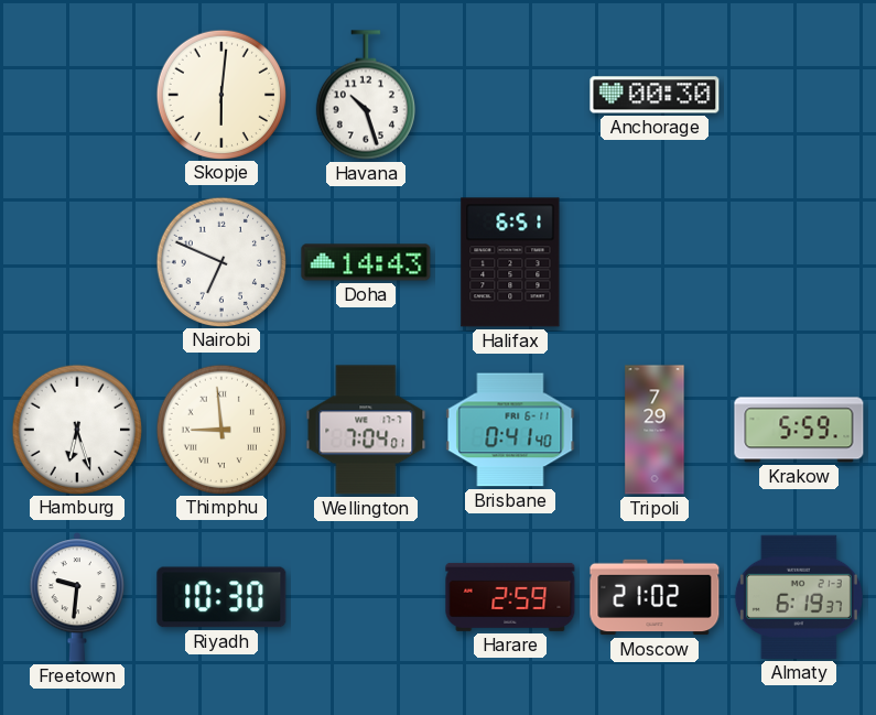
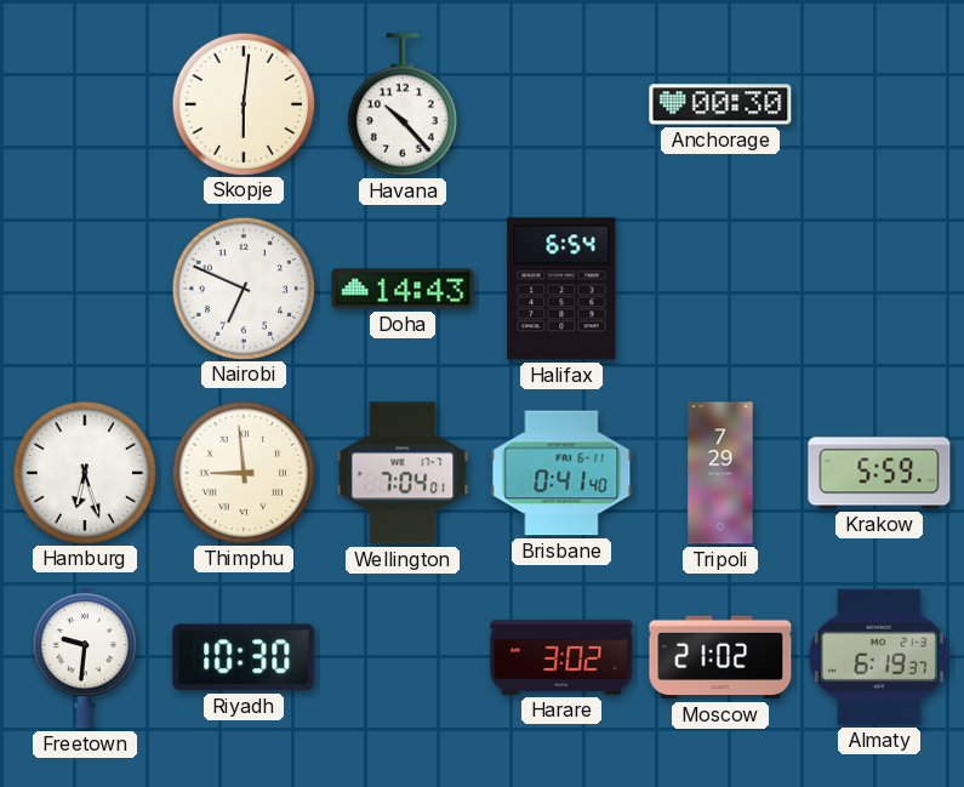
Havana: 10:27 -> 10:23 (403, 104)
Halifax: 6:51 -> 6:54 (561, 289)
Harare: 2:59 -> 3:02 (561, 657)
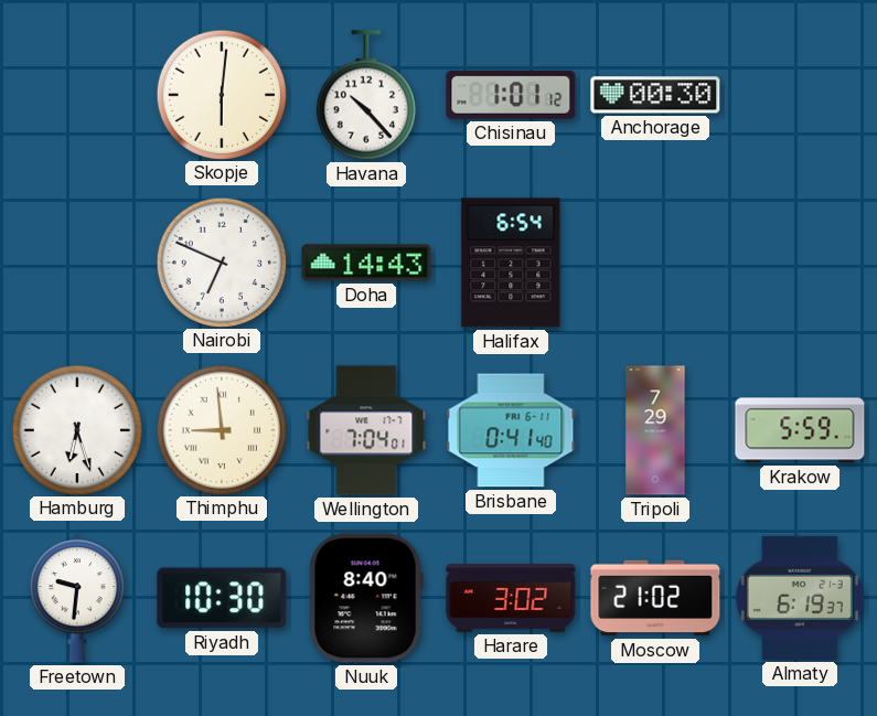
Chisinau: none -> 1:01 (511, 95)
Nuuk: none -> 8:40 (366, 598)
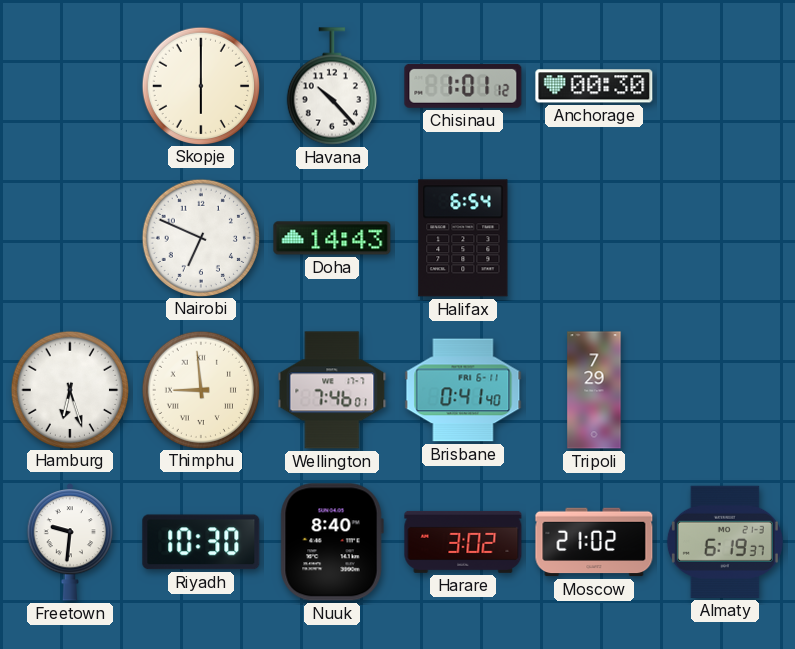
Skopje: 6:01 -> 6:00 (200, 85)
Wellington: 7:04 -> 7:46 (332, 390)
Krakow: 5:59 -> none (800, 430)
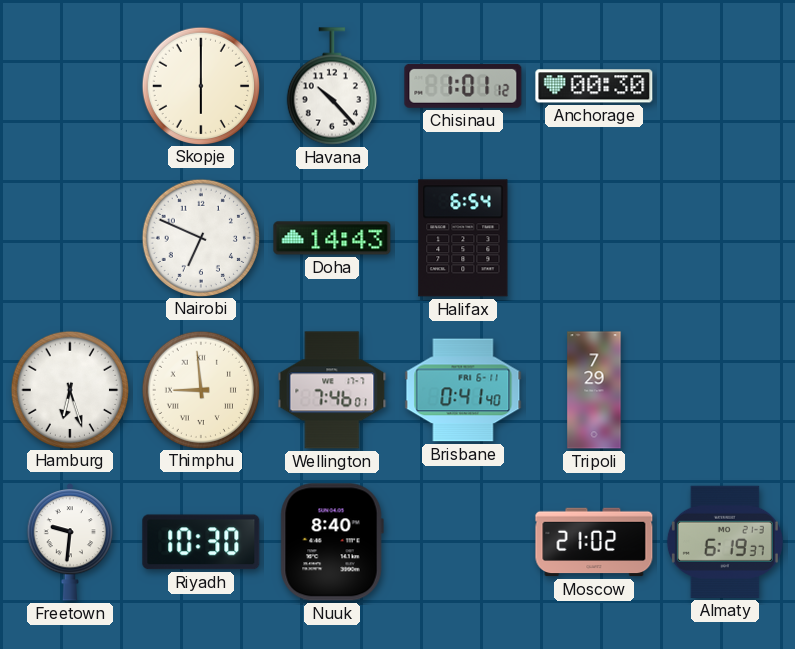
Harare: 3:02 -> none (463, 542)
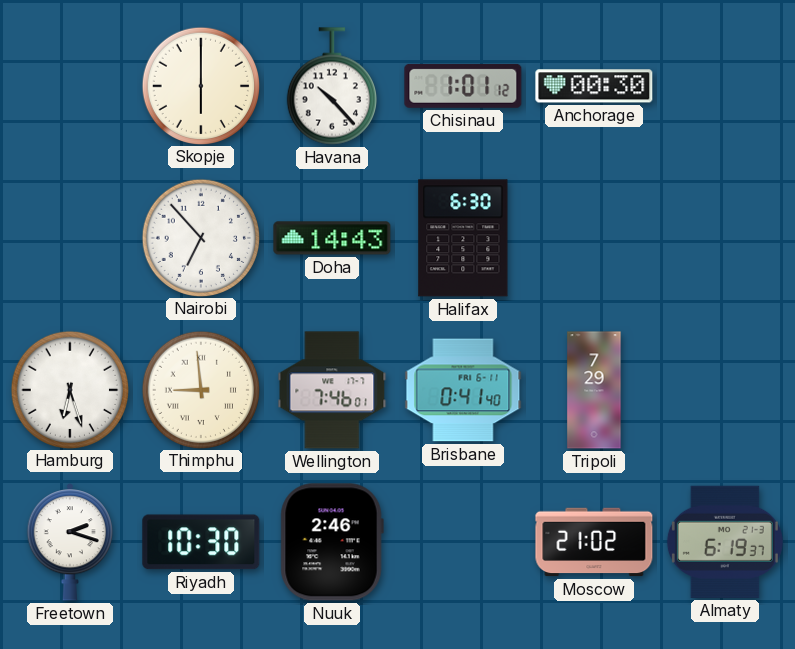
Nairobi: 6:49 -> 6:53 (200, 237)
Halifax: 6:54 -> 6:30 (463, 238)
Freetown: 9:31 -> 2:18 (70, 543)
Nuuk: 8:40 -> 2:46 (332, 542)
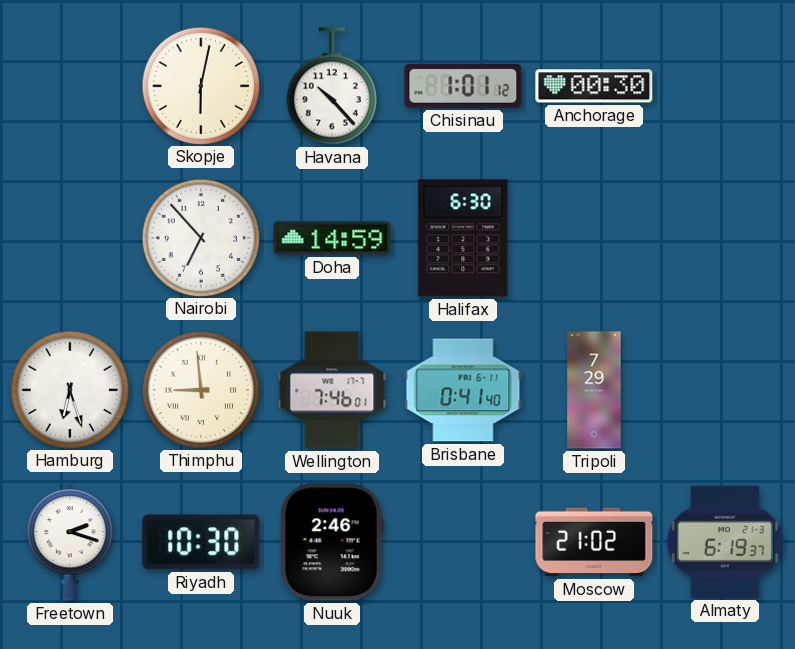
Skopje: 6:00 -> 6:02 (200, 85)
Doha: 14:43 -> 14:59 (332, 238)
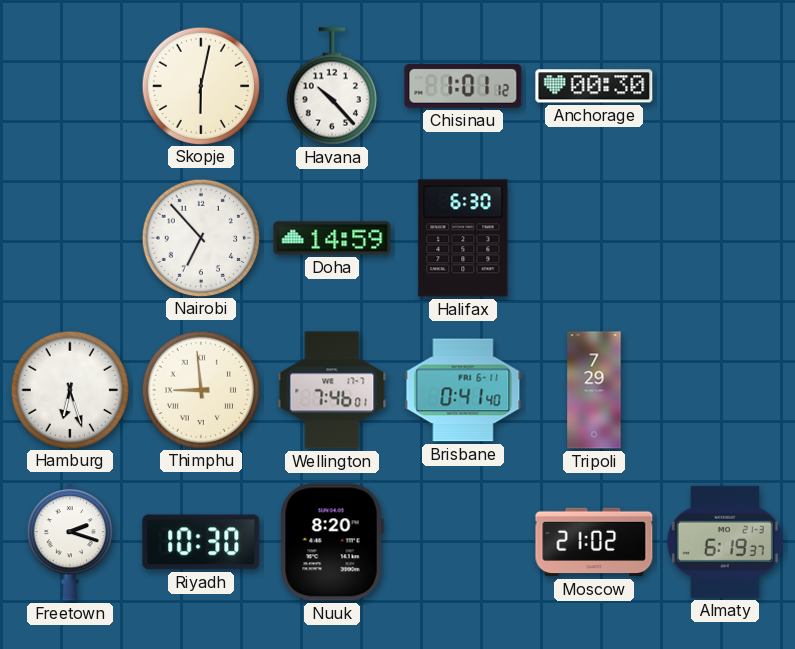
Nuuk: 2:46 -> 8:20 (332, 542)
